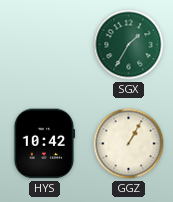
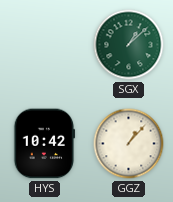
SGX: 1:35 -> 1:08 (129, 45)
GGZ: 1:05 -> 1:07 (129, 144)
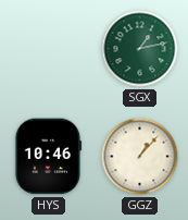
SGX: 1:08 -> 1:13 (140, 49)
HYS: 10:42 -> 10:46 (48, 157)
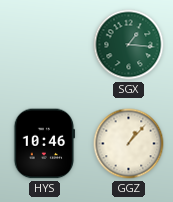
SGX: 1:13 -> 1:16 (129, 45)
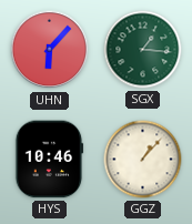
UHN: none -> 6:07 (50, 50)
